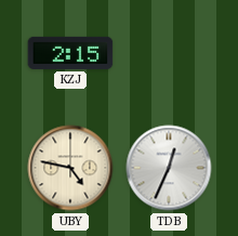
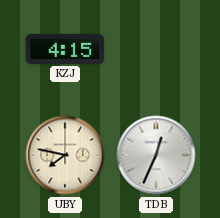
KZJ: 2:15 -> 4:15 (65, 49)
UBY: 4:47 -> 7:47 (65, 155)
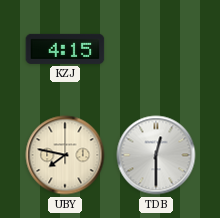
TDB: 12:34 -> 12:30 (156, 155)
